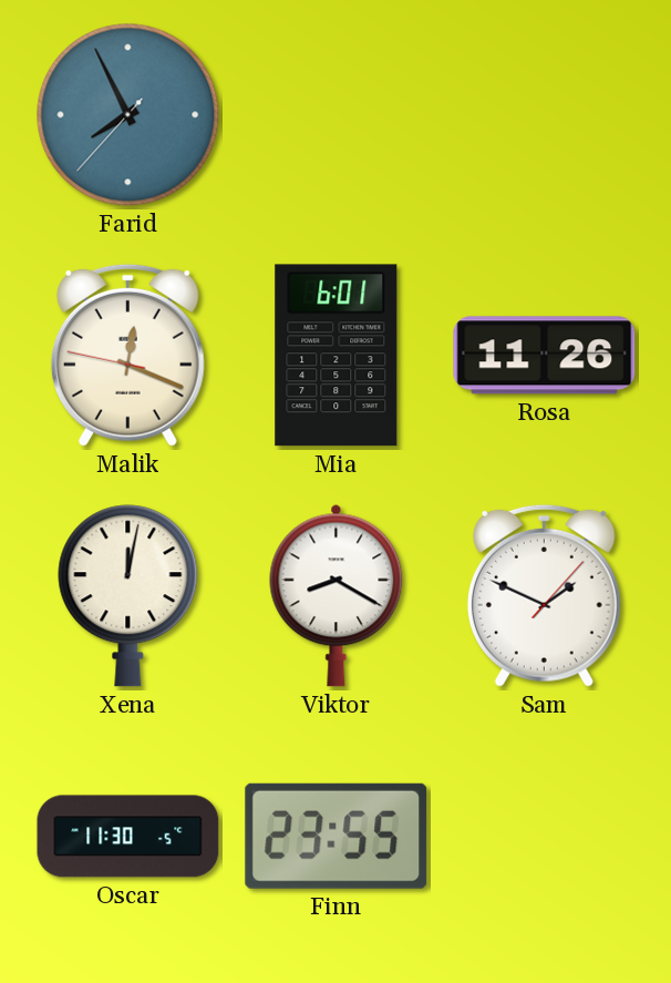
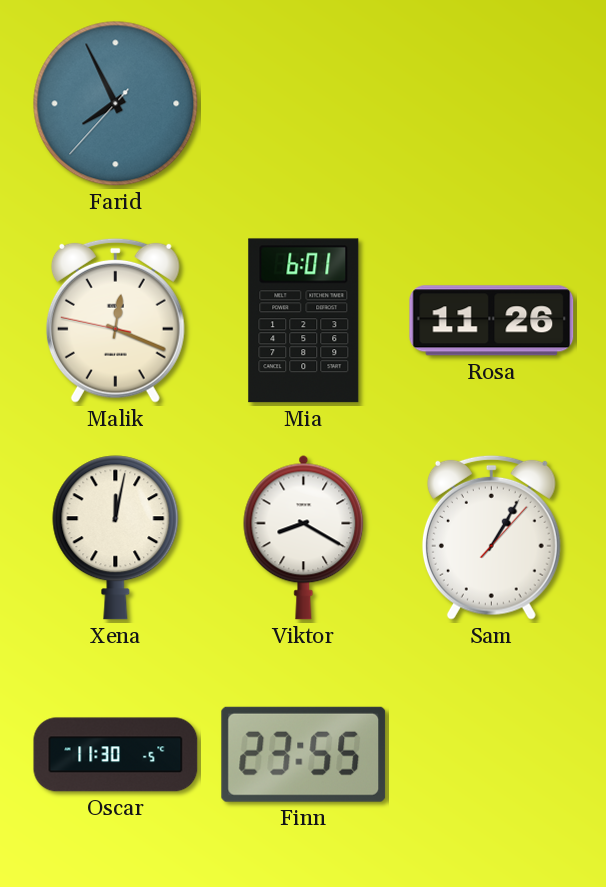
Sam: 1:49 -> 1:05 (491, 537)
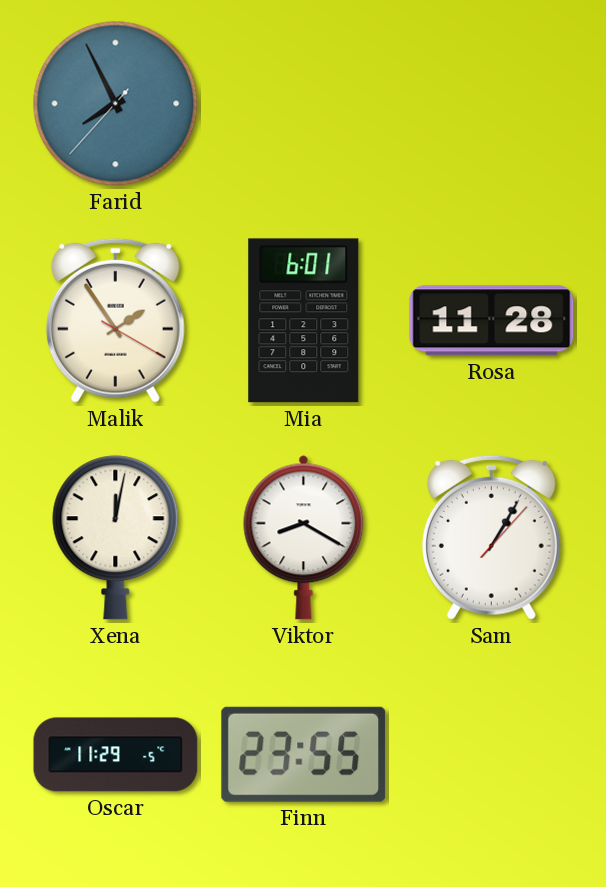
Malik: 12:18 -> 1:54 (115, 320)
Rosa: 11:26 -> 11:28 (492, 321)
Oscar: 11:30 -> 11:29 (116, 755)
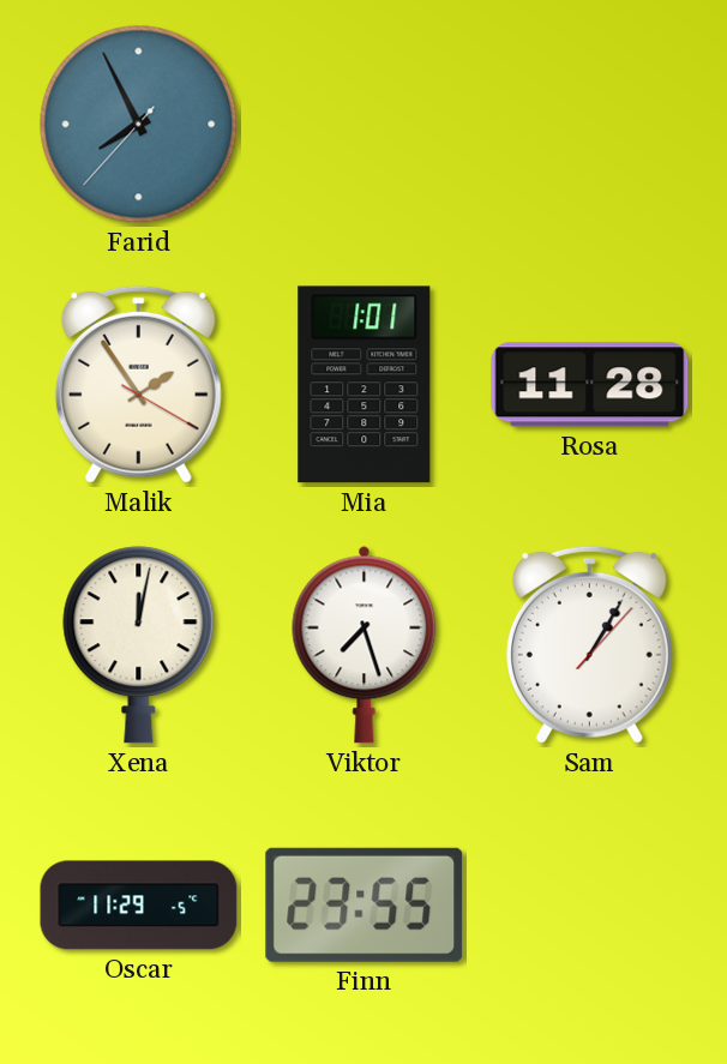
Mia: 6:01 -> 1:01 (365, 385)
Viktor: 8:20 -> 7:27 (365, 644)
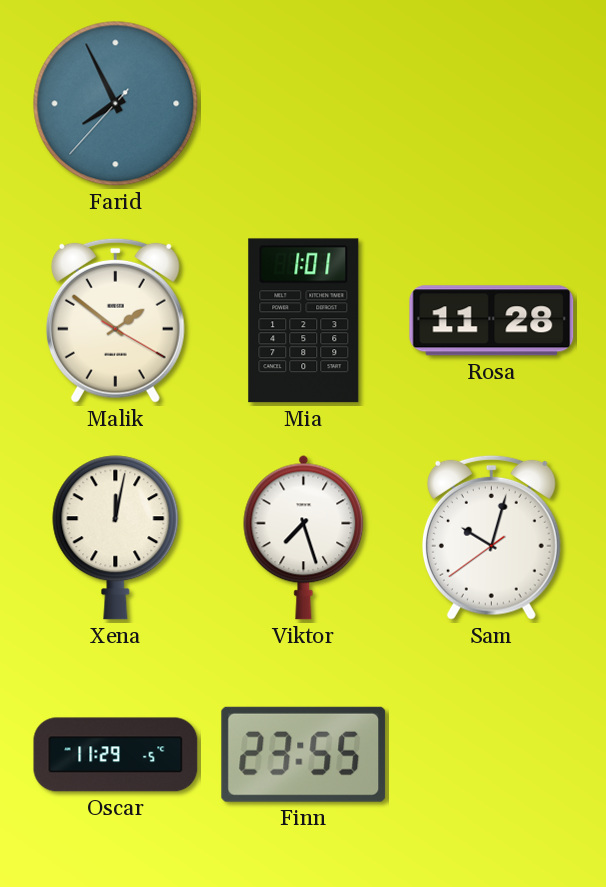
Malik: 1:54 -> 1:51 (115, 320)
Sam: 1:05 -> 10:02 (491, 537)
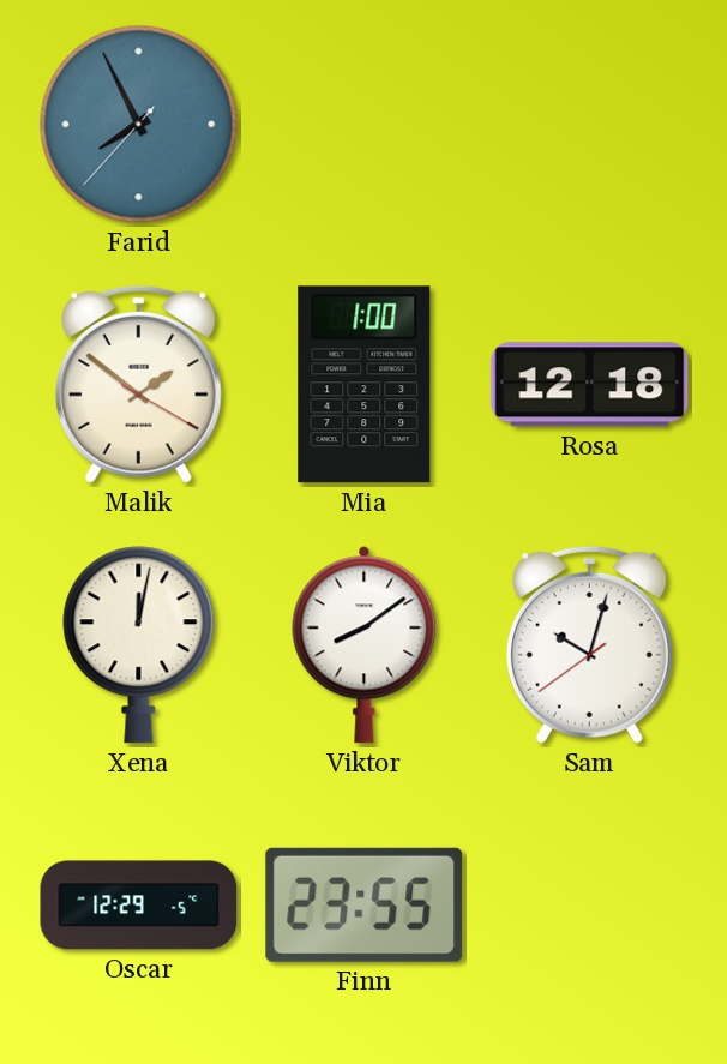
Mia: 1:01 -> 1:00 (365, 385)
Rosa: 11:28 -> 12:18 (590, 385)
Viktor: 7:27 -> 8:09 (365, 644)
Oscar: 11:29 -> 12:29 (139, 906)
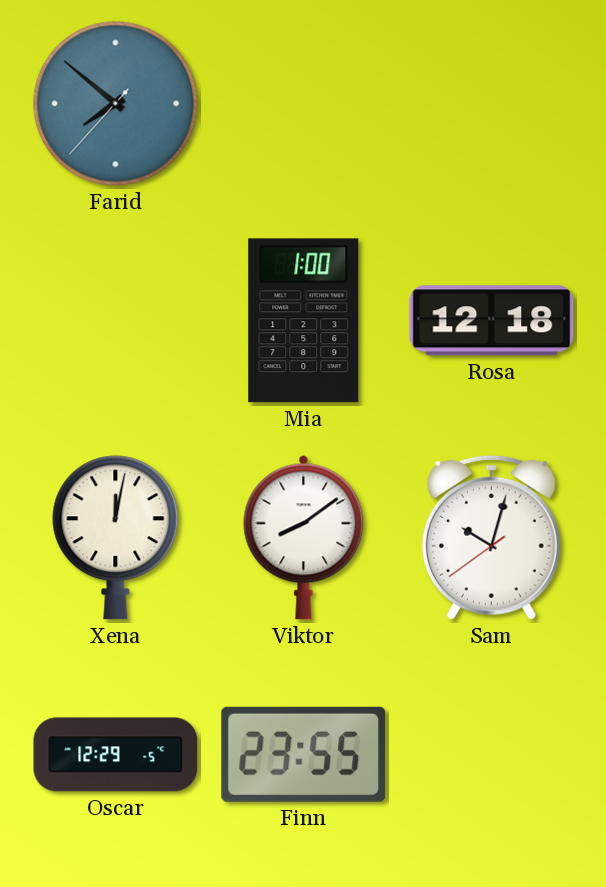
Farid: 7:55 -> 7:51 (116, 104)
Malik: 1:51 -> none (138, 384)
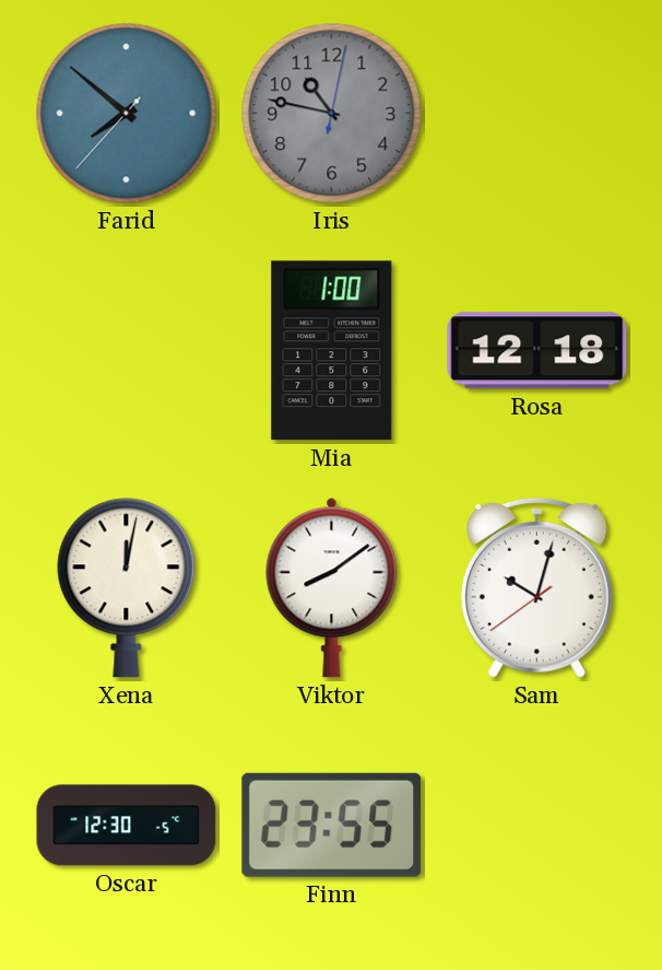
Iris: none -> 10:47 (332, 114)
Oscar: 12:29 -> 12:30 (127, 826)
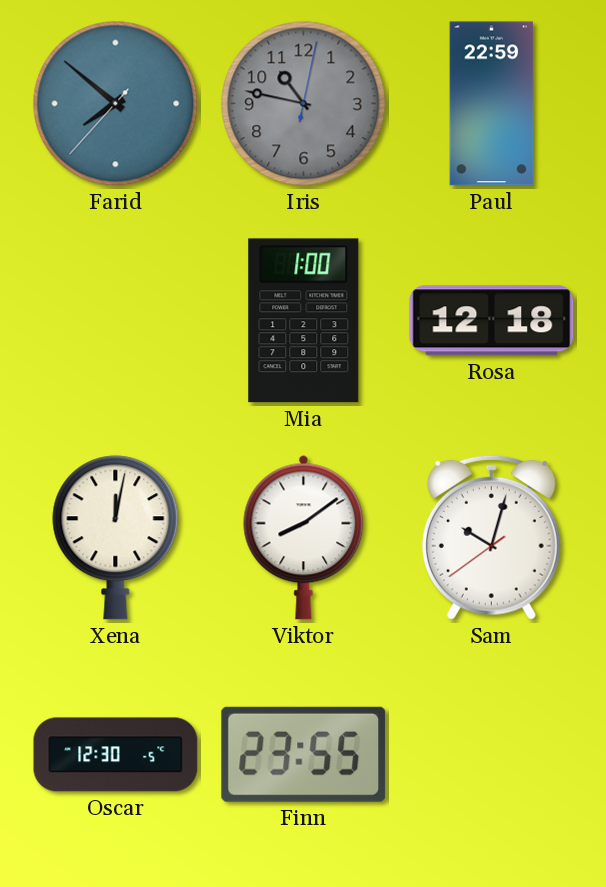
Paul: none -> 22:59 (492, 104)
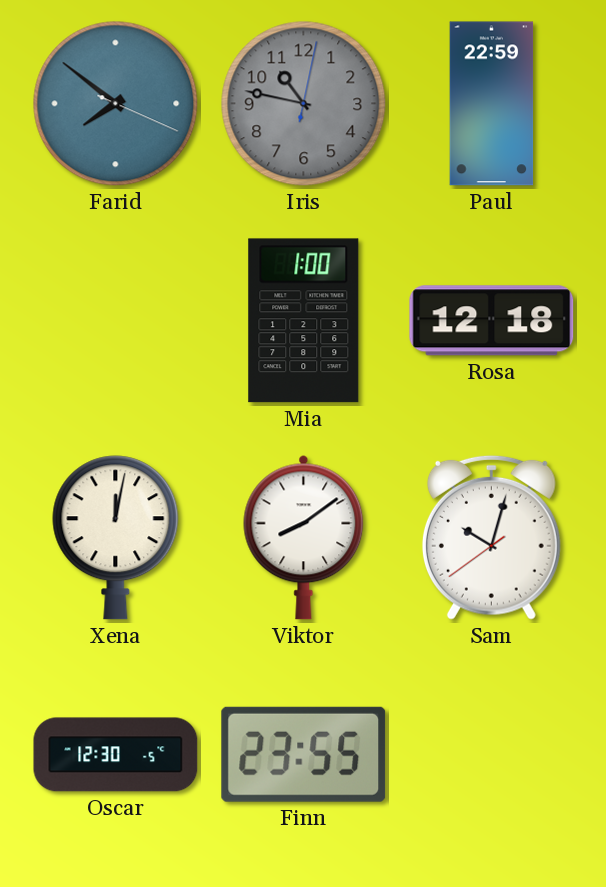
Farid: 7:51:37 -> 7:51:19 (116, 104)
